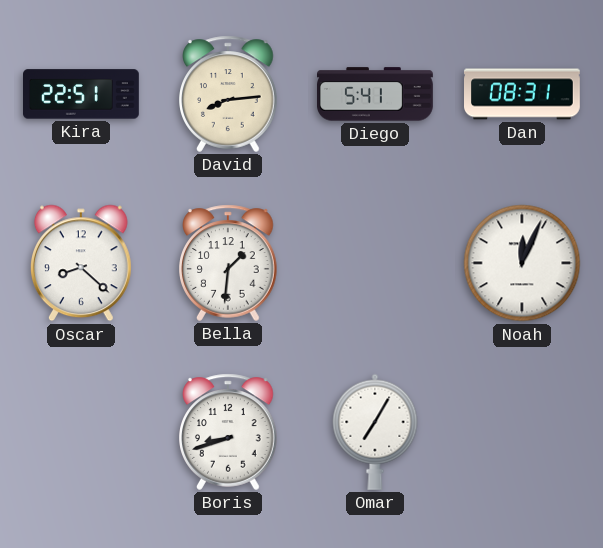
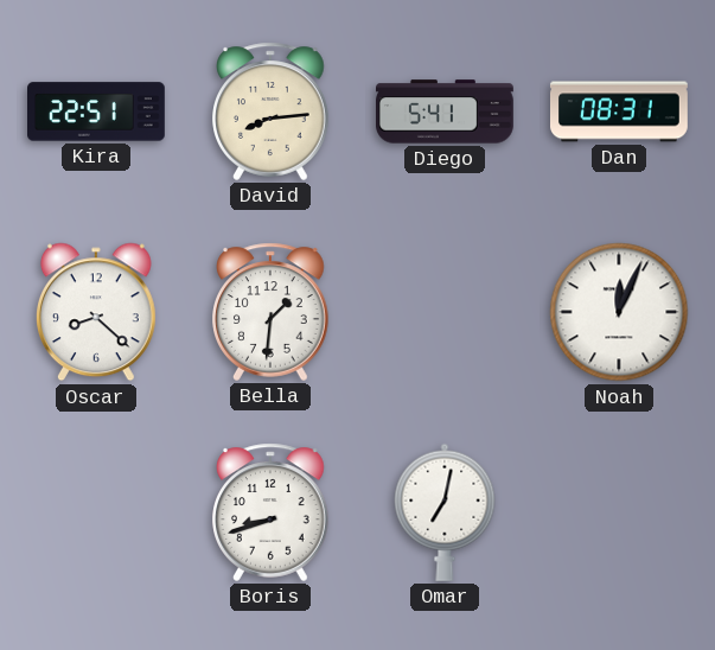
Omar: 7:05 -> 7:02 (445, 512)
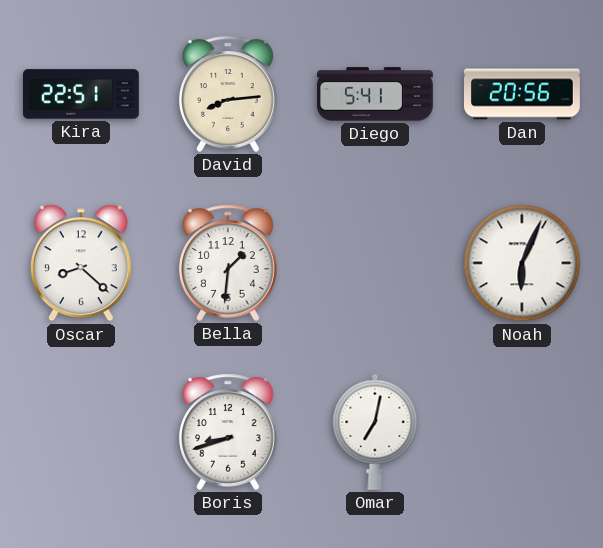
Dan: 08:31 -> 20:56 (523, 94)
Noah: 12:04 -> 6:04 (522, 263)
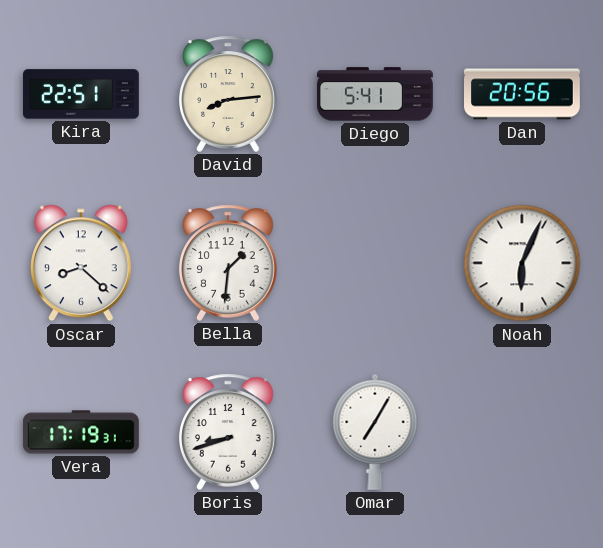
Vera: none -> 17:19 (81, 432)
Omar: 7:02 -> 7:05 (375, 432)
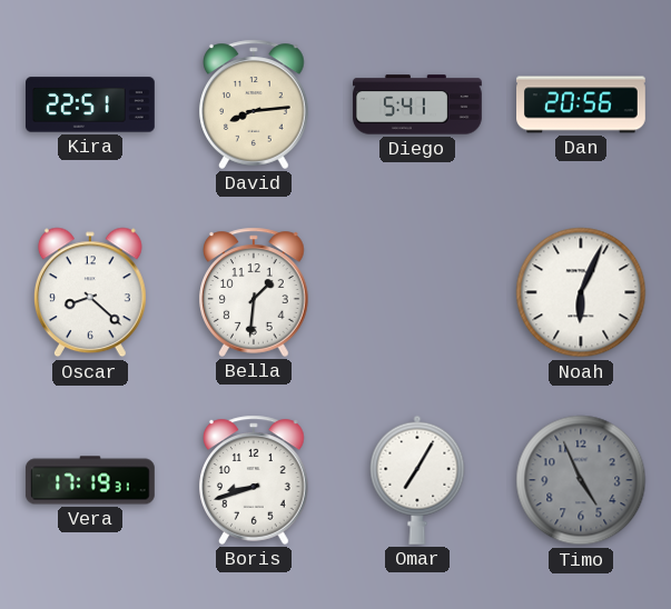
Timo: none -> 4:56 (581, 480)
